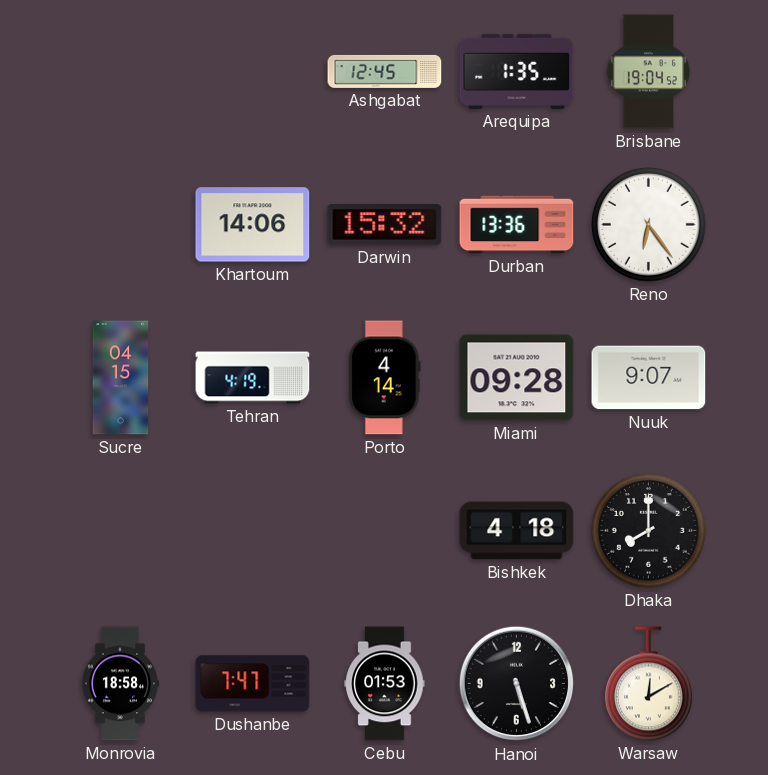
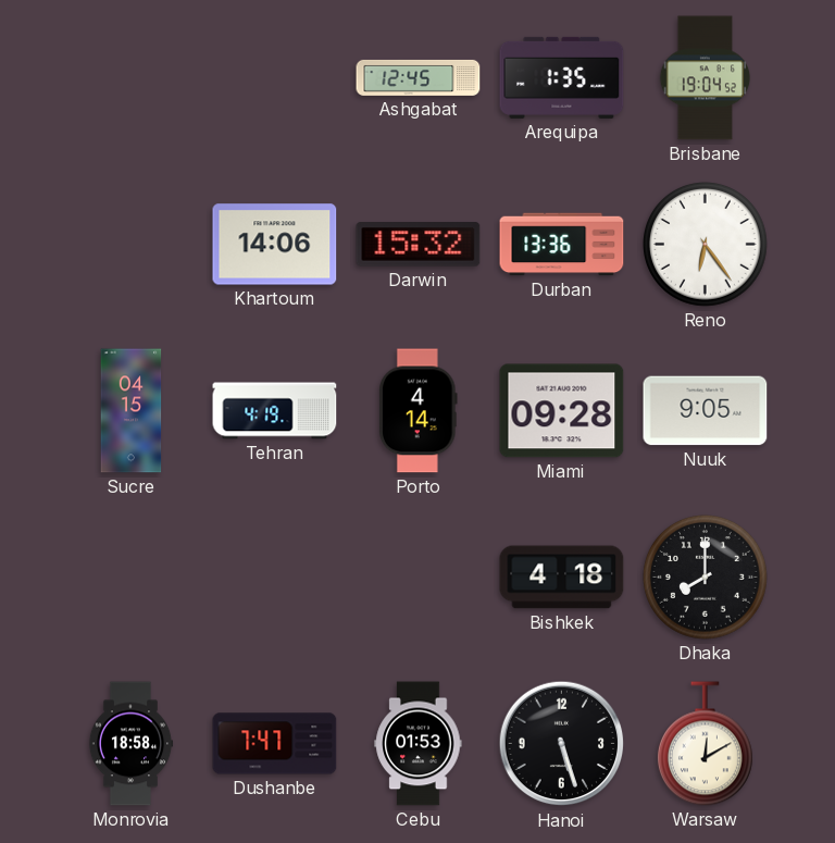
Nuuk: 9:07 -> 9:05 (706, 411)
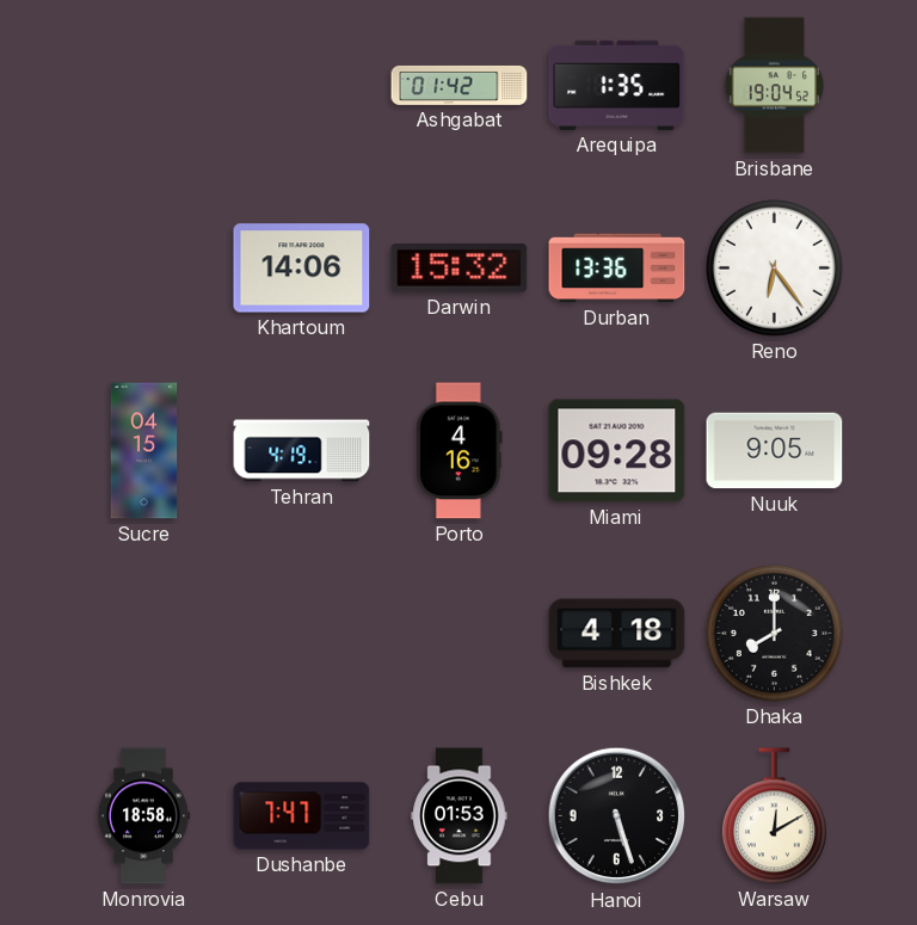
Ashgabat: 12:45 -> 01:42 (460, 85)
Porto: 4:14 -> 4:16 (460, 451)
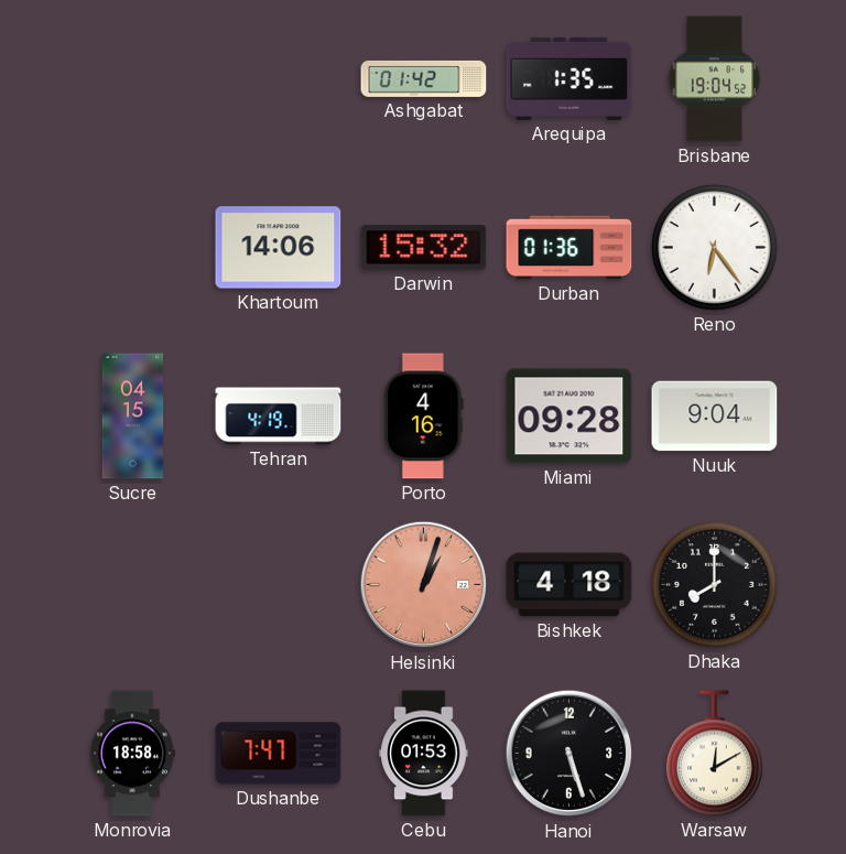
Durban: 13:36 -> 01:36 (570, 248)
Nuuk: 9:05 -> 9:04 (715, 417)
Helsinki: none -> 1:03 (424, 585)
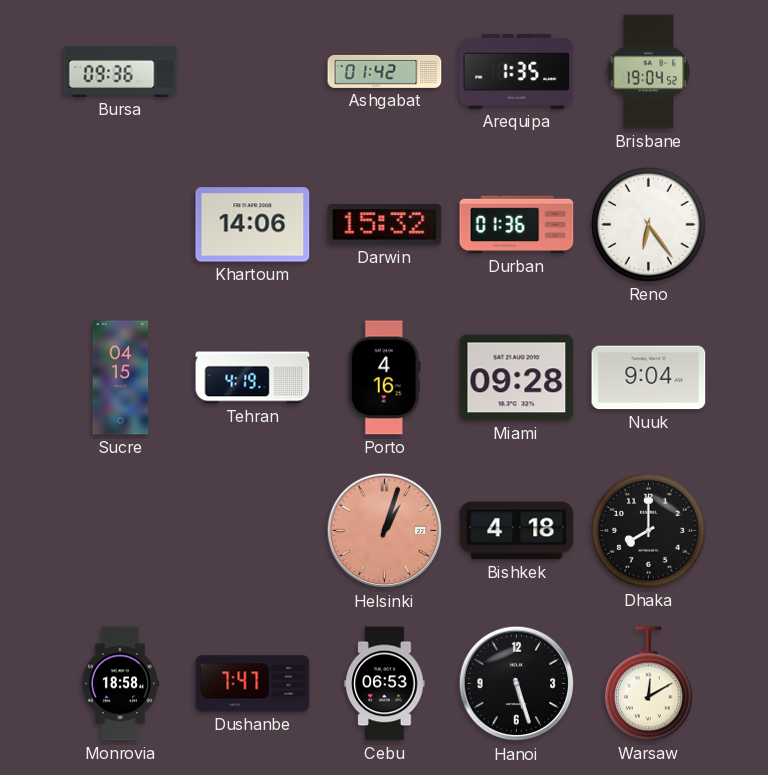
Bursa: none -> 09:36 (121, 71)
Cebu: 01:53 -> 06:53 (385, 684)
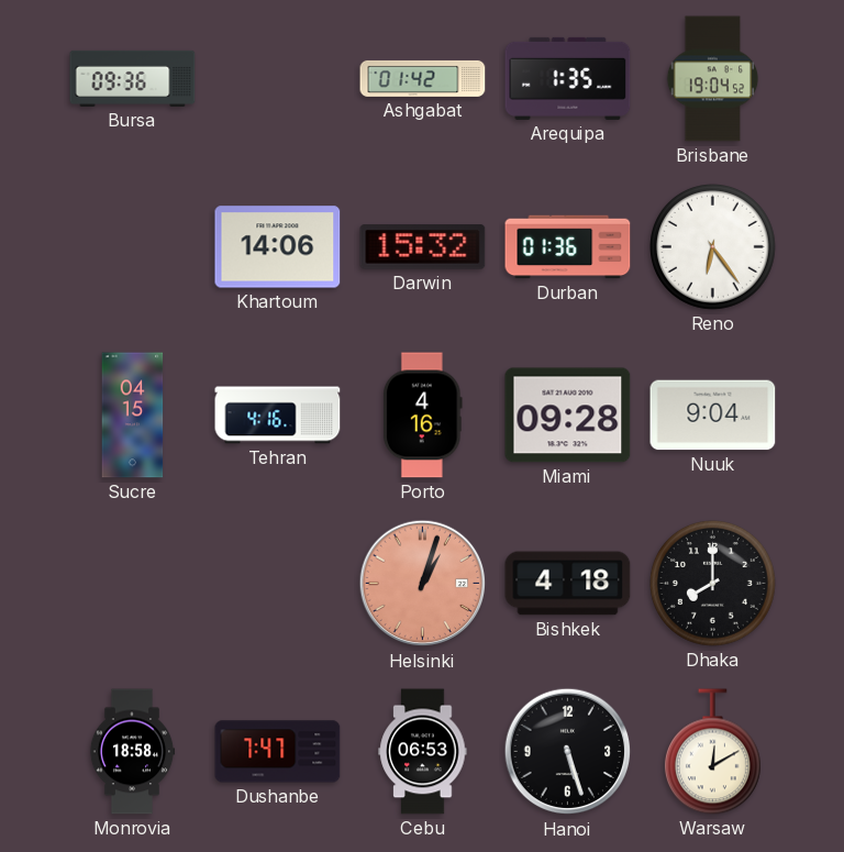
Tehran: 4:19 -> 4:16 (278, 416)
